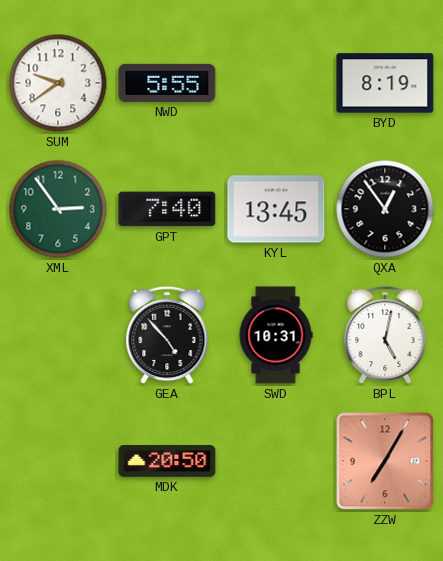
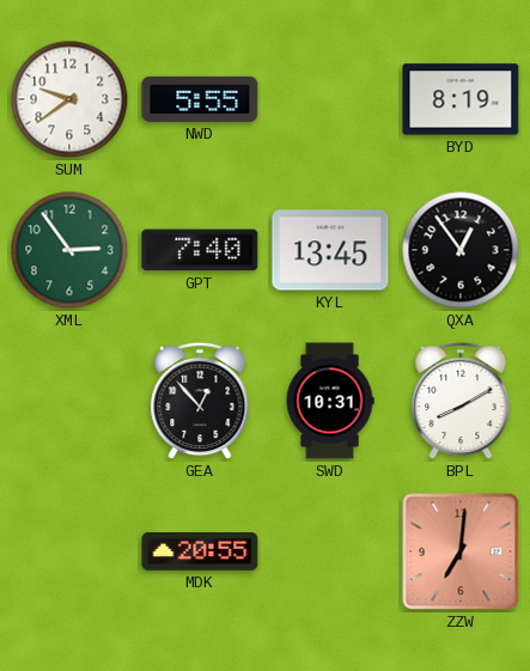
GEA: 4:53 -> 12:53 (200, 401)
BPL: 5:02 -> 8:10 (461, 401)
MDK: 20:50 -> 20:55 (200, 551)
ZZW: 7:05 -> 7:01 (461, 551)
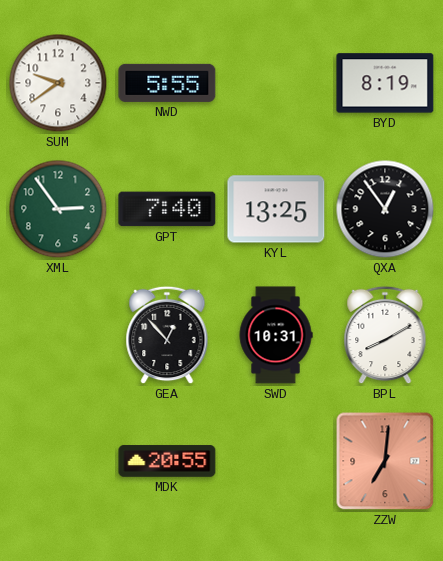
KYL: 13:45 -> 13:25 (276, 209)
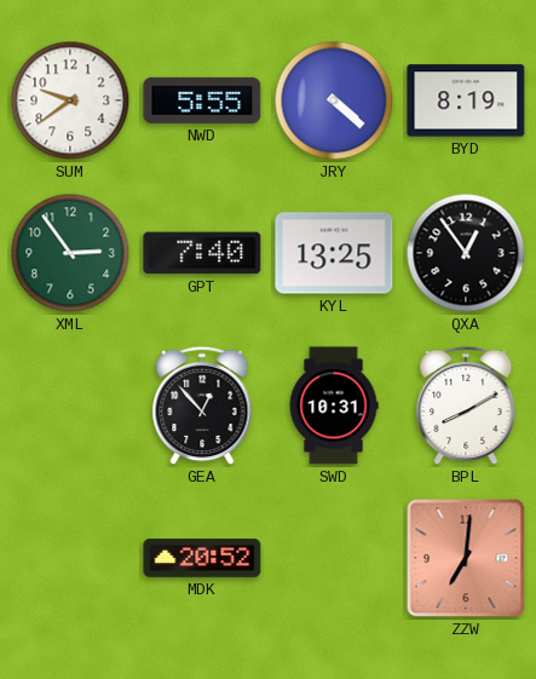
JRY: none -> 4:22 (334, 100)
MDK: 20:55 -> 20:52 (202, 558)
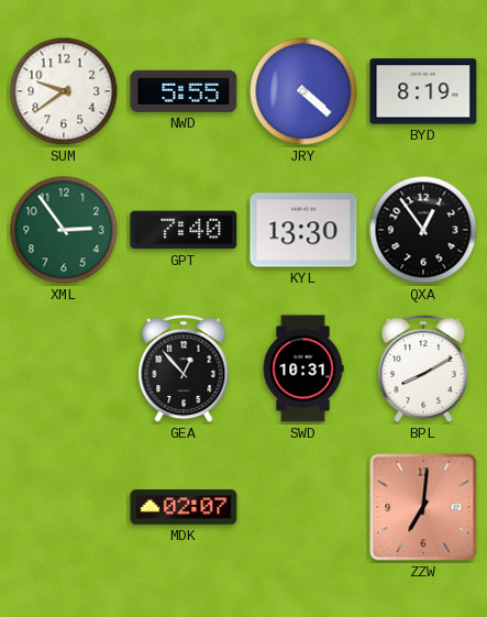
KYL: 13:25 -> 13:30 (303, 230)
MDK: 20:52 -> 02:07 (184, 507)
